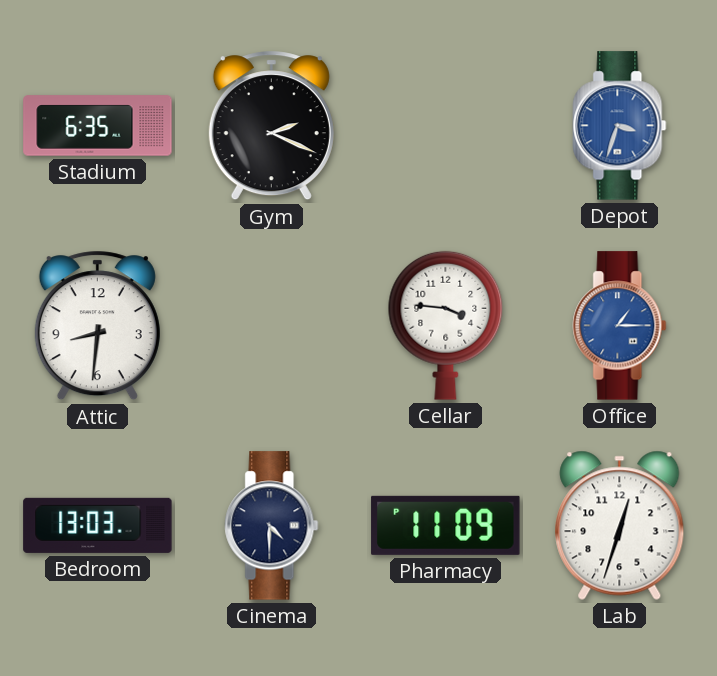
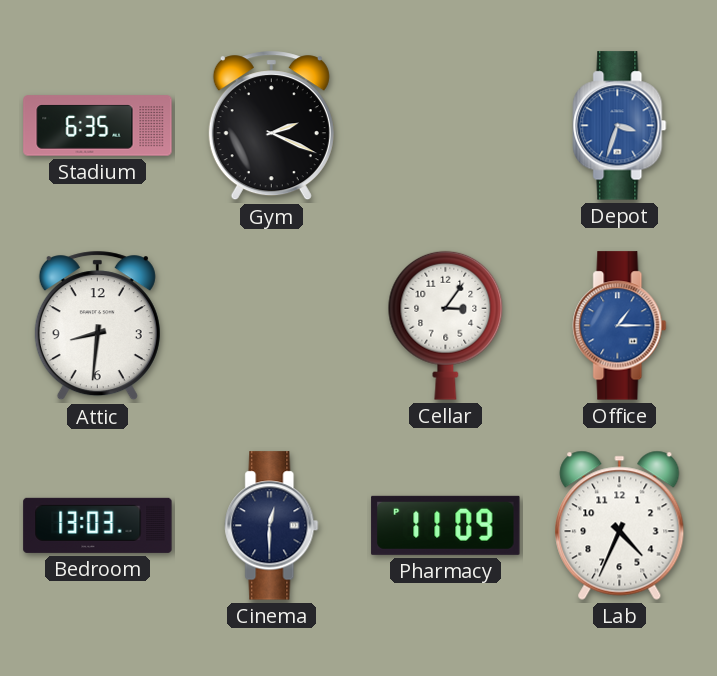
Cellar: 3:46 -> 3:06 (446, 325)
Cinema: 4:30 -> 12:30 (272, 526)
Lab: 12:33 -> 4:34 (620, 525)
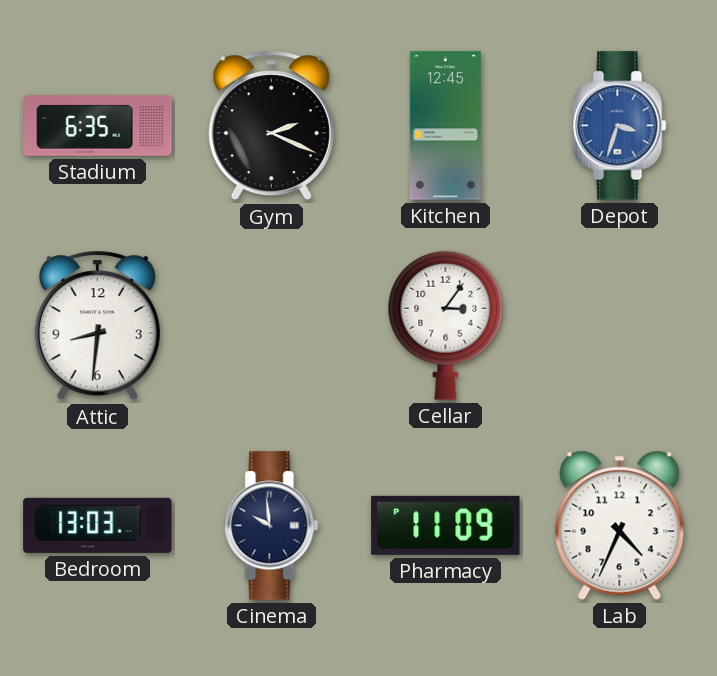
Kitchen: none -> 12:45 (445, 126)
Office: 1:15 -> none (620, 326)
Cinema: 12:30 -> 9:59 (272, 526)
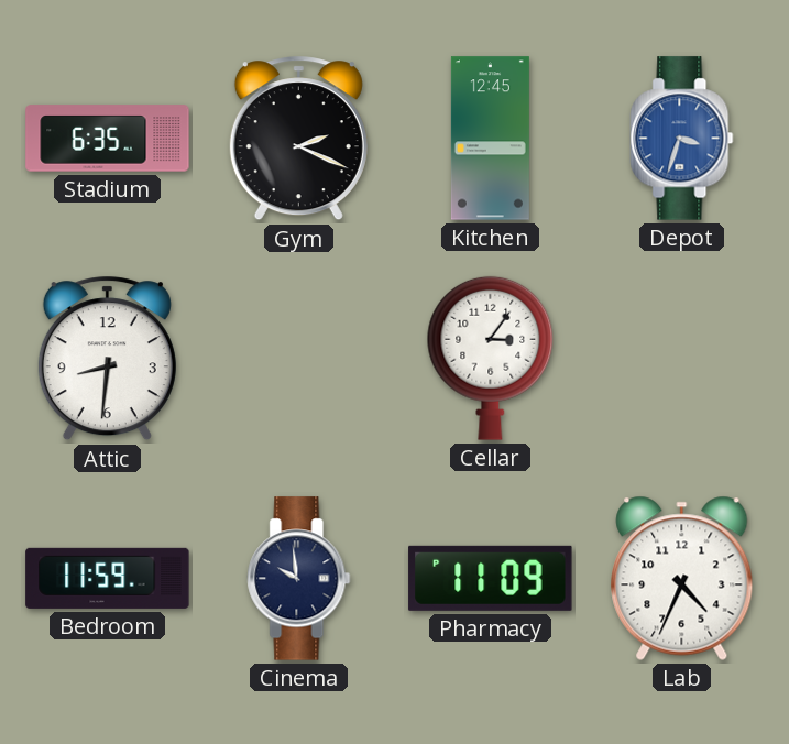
Bedroom: 13:03 -> 11:59 (108, 578)
